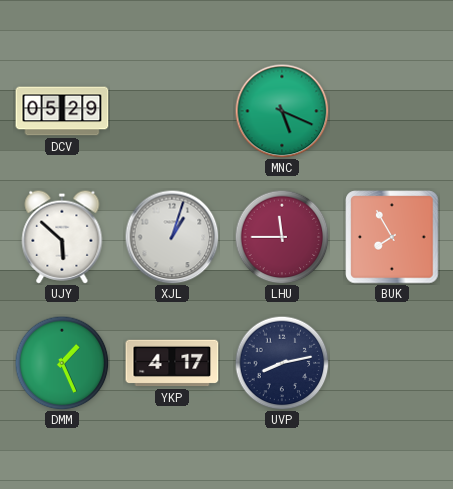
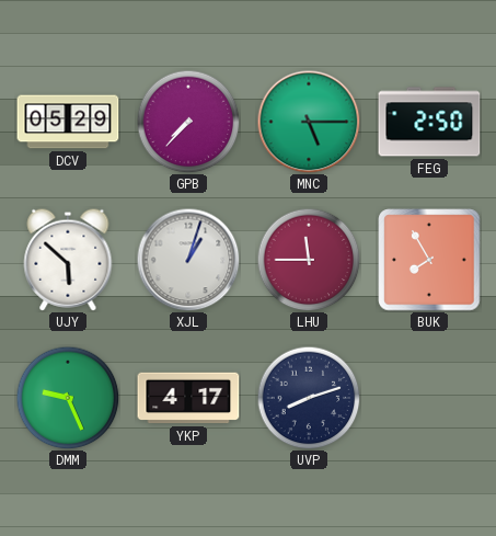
GPB: none -> 7:37 (188, 122)
MNC: 5:19 -> 5:15 (309, 122)
FEG: none -> 2:50 (429, 122)
DMM: 1:26 -> 9:26 (68, 398)
UVP: 8:13 -> 8:12 (309, 398)
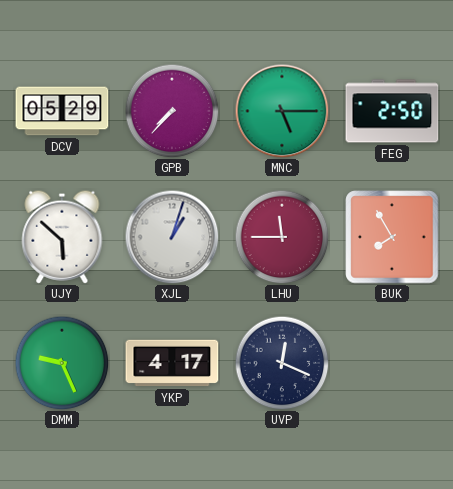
UVP: 8:12 -> 12:19 (282, 363)
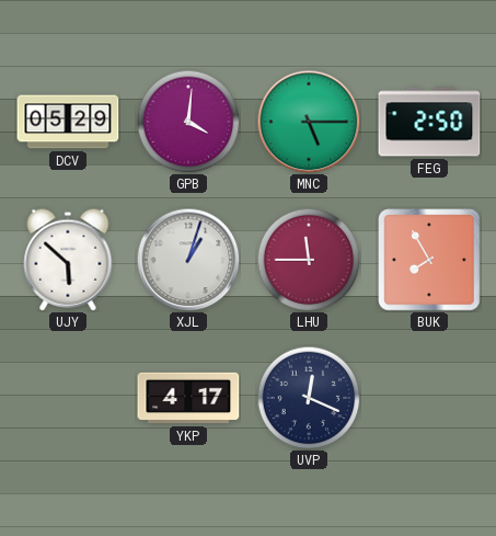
GPB: 7:37 -> 4:01 (188, 122)
DMM: 9:26 -> none (62, 363)
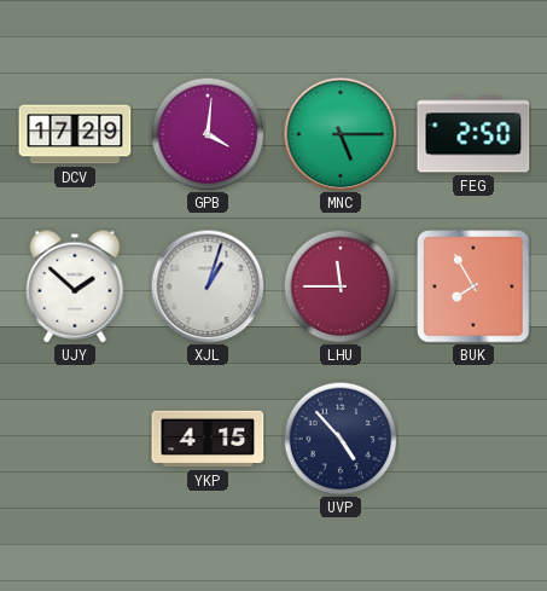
DCV: 05:29 -> 17:29 (75, 134)
UJY: 5:52 -> 1:52 (75, 286)
YKP: 4:17 -> 4:15 (208, 439)
UVP: 12:19 -> 4:53 (341, 439)
